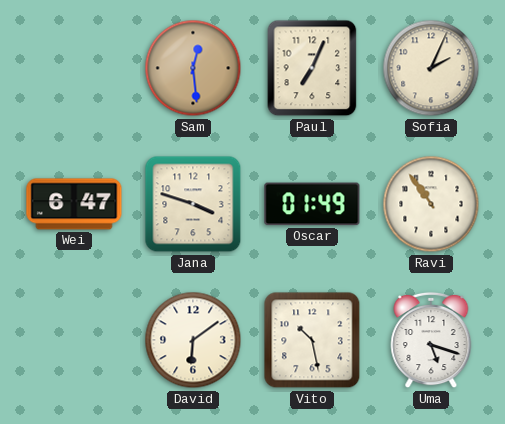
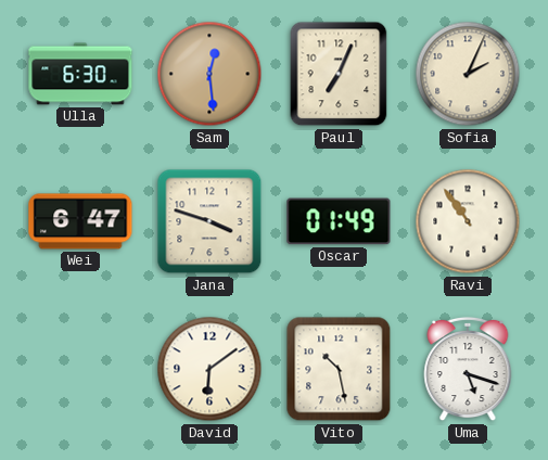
Ulla: none -> 6:30 (80, 74)
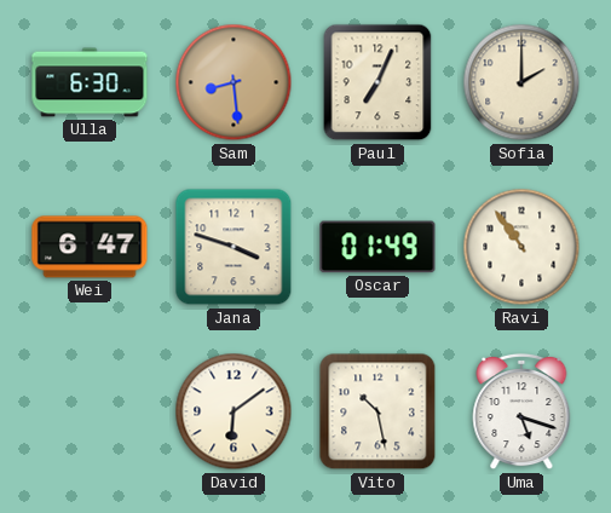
Sam: 12:29 -> 8:29 (234, 82)
Sofia: 2:04 -> 2:00 (521, 82)
